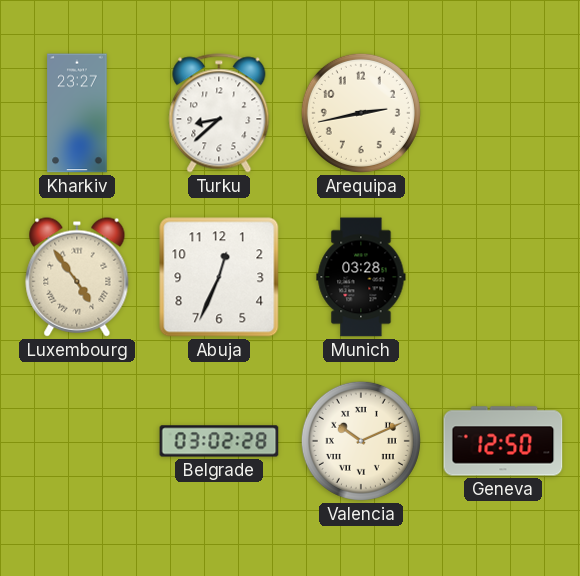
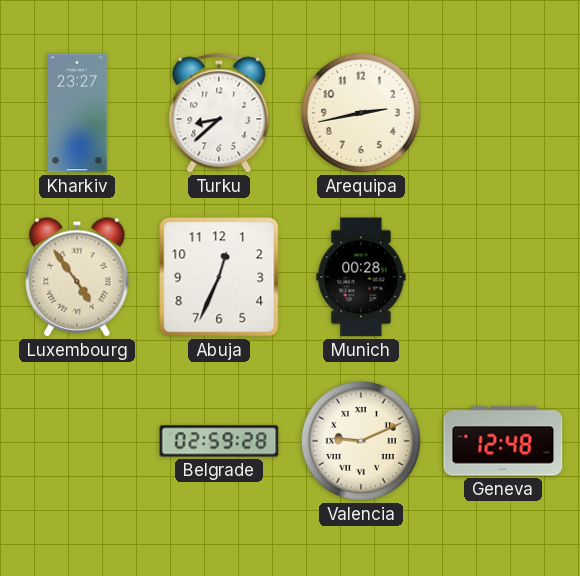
Munich: 03:28 -> 00:28 (361, 277)
Belgrade: 03:02 -> 02:59 (219, 441)
Valencia: 10:11 -> 9:11 (361, 441)
Geneva: 12:50 -> 12:48 (503, 441)
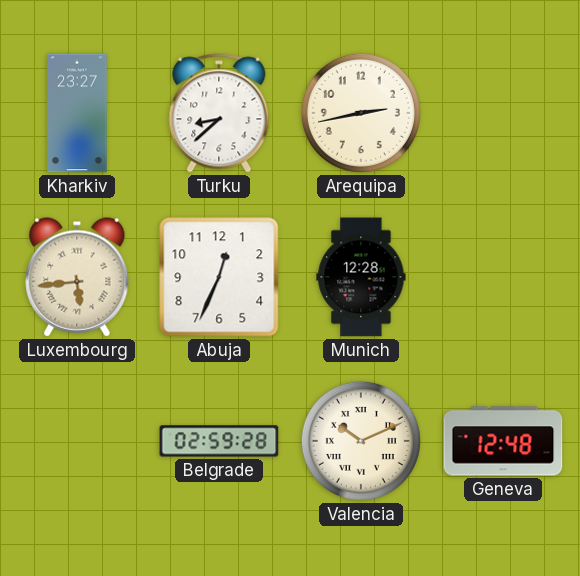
Luxembourg: 4:54 -> 5:44 (77, 277)
Munich: 00:28 -> 12:28 (361, 277)
Valencia: 9:11 -> 10:11 (361, 441)
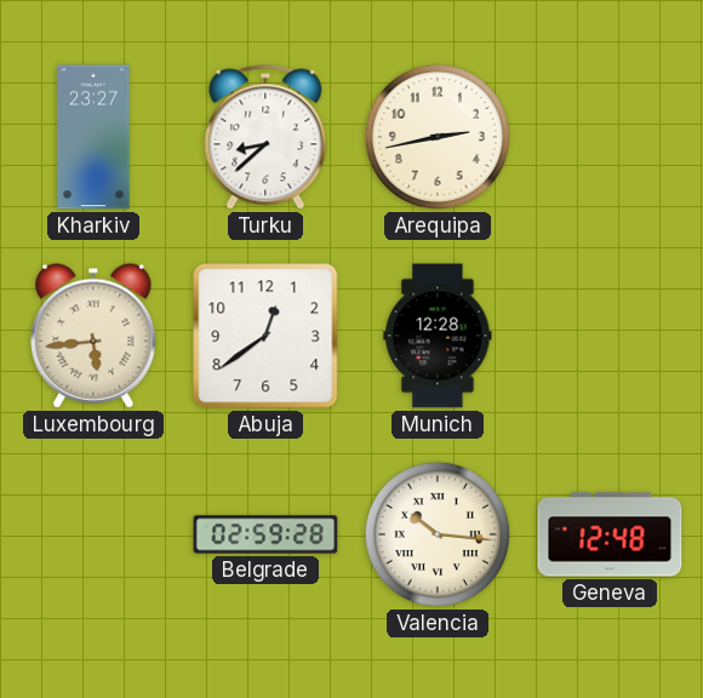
Abuja: 12:34 -> 12:39 (265, 336)
Valencia: 10:11 -> 10:16 (438, 534)
